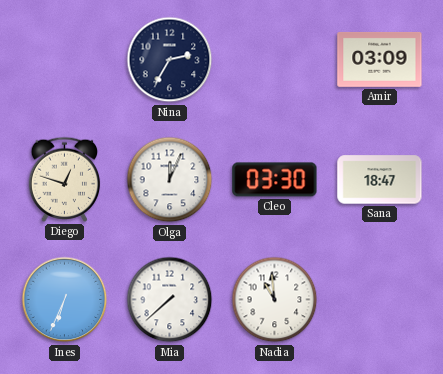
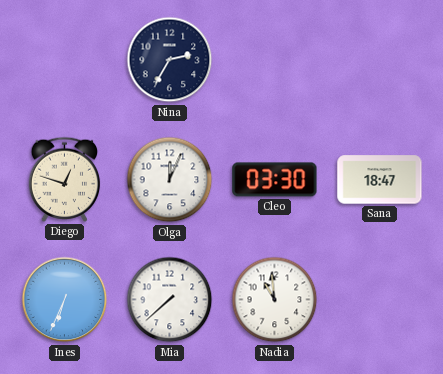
Amir: 03:09 -> none (380, 59)
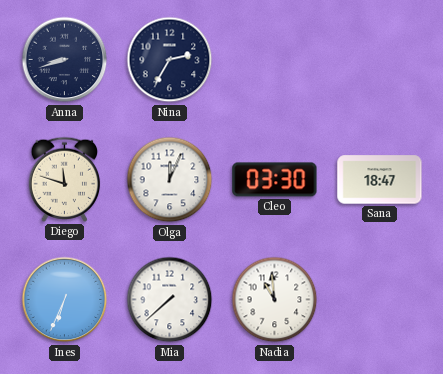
Anna: none -> 8:42 (65, 60)
Diego: 12:48 -> 11:48 (65, 179)
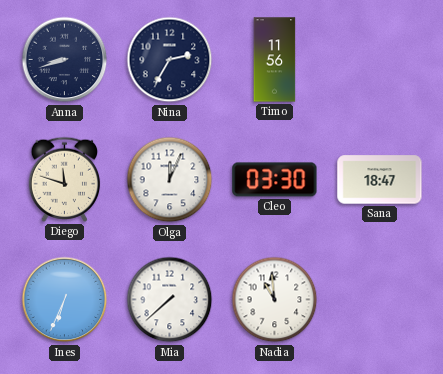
Timo: none -> 11:56 (275, 60)
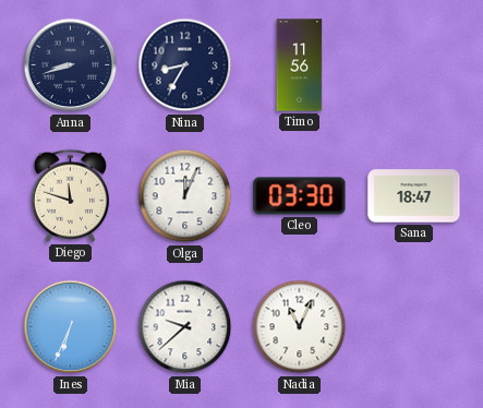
Nina: 2:35 -> 8:35 (185, 65)
Mia: 7:38 -> 9:38 (185, 327)
Nadia: 10:59 -> 11:04 (300, 327)
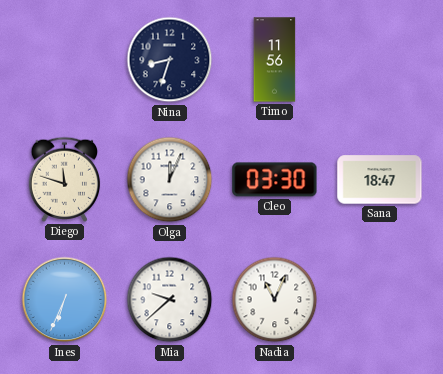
Anna: 8:42 -> none (71, 65)
Nina: 8:35 -> 8:33 (170, 60)
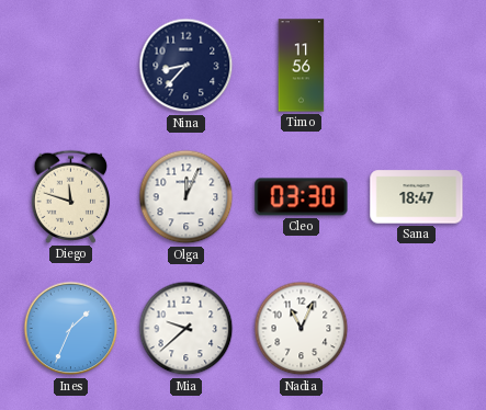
Nina: 8:33 -> 8:37 (187, 66)
Ines: 6:34 -> 1:34 (71, 329)
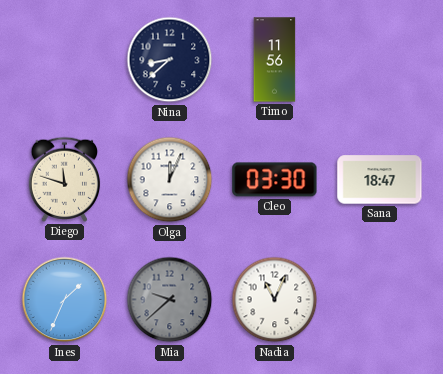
Nina: 8:37 -> 8:38 (170, 60)
Mia dial: white -> grey (170, 300)
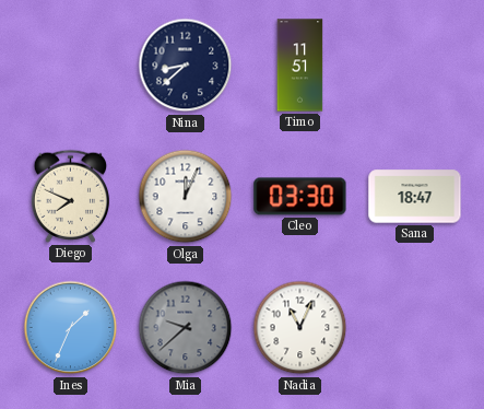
Timo: 11:56 -> 11:51 (300, 66)
Diego: 11:48 -> 7:49 (71, 196)
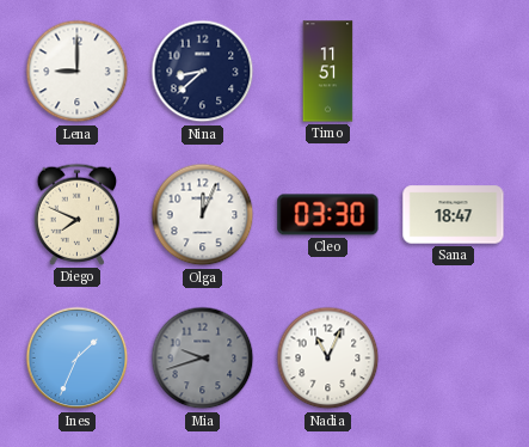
Lena: none -> 9:00 (78, 72)
Mia: 9:38 -> 9:42 (203, 359)
